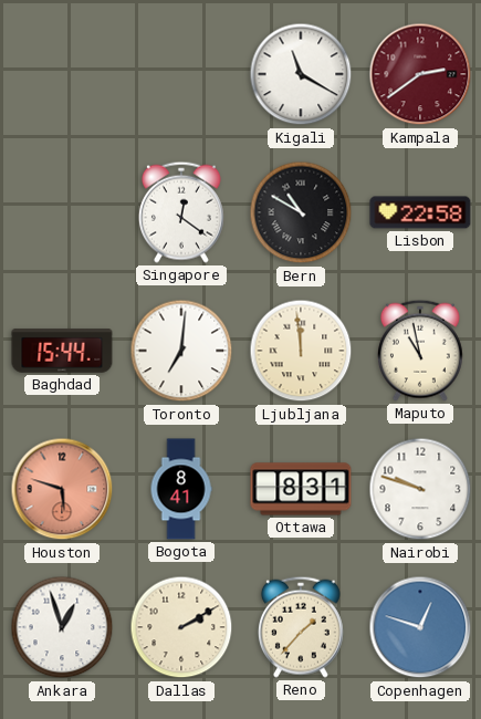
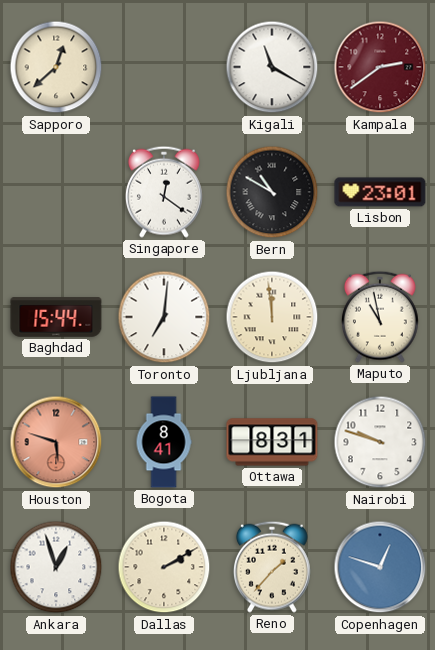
Sapporo: none -> 12:38 (56, 67)
Lisbon: 22:58 -> 23:01 (380, 192)
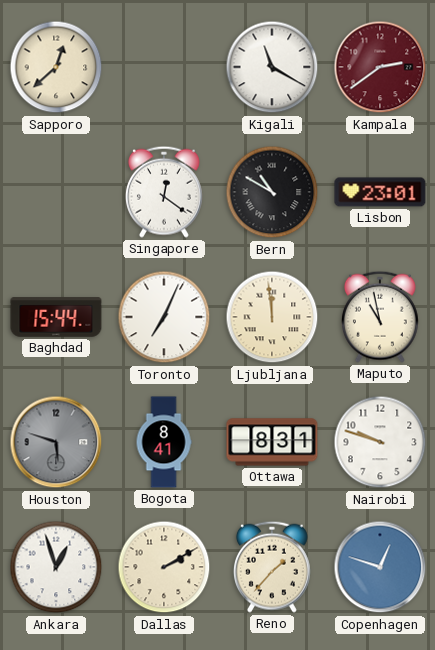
Toronto: 7:01 -> 7:04 (164, 317)
Houston dial: salmon -> grey (56, 442)
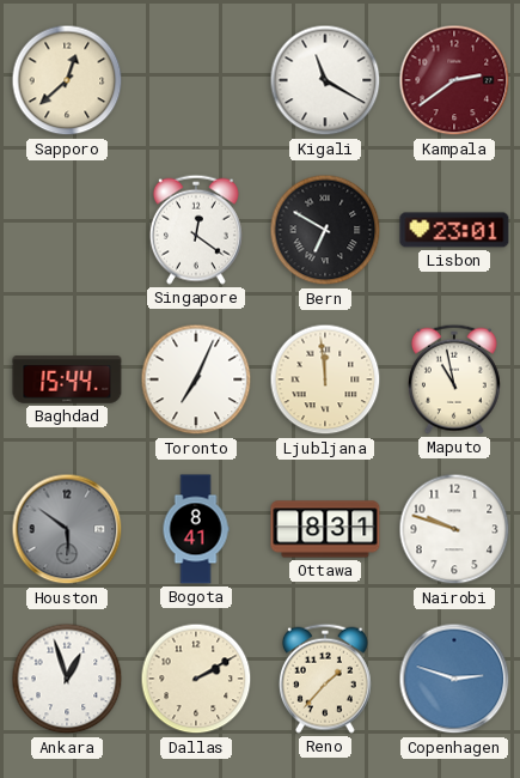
Bern: 10:50 -> 6:50 (325, 230)
Houston: 5:48 -> 5:51 (67, 529)
Copenhagen: 12:48 -> 2:48 (454, 679)
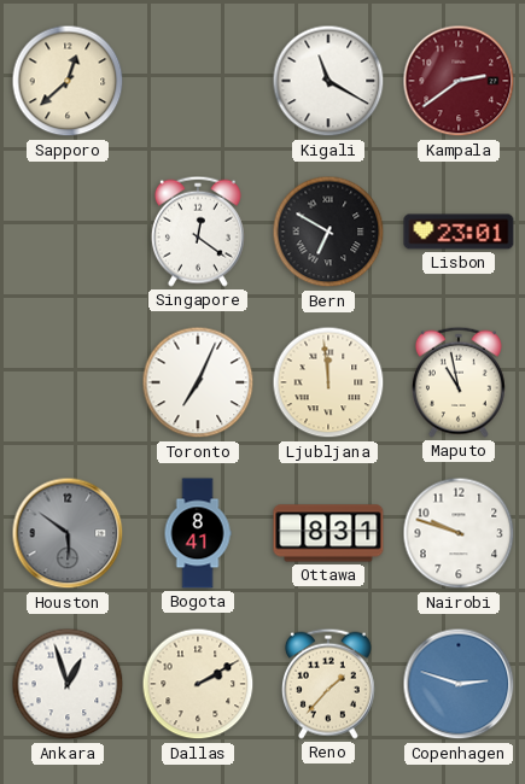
Baghdad: 15:44 -> none (67, 379)
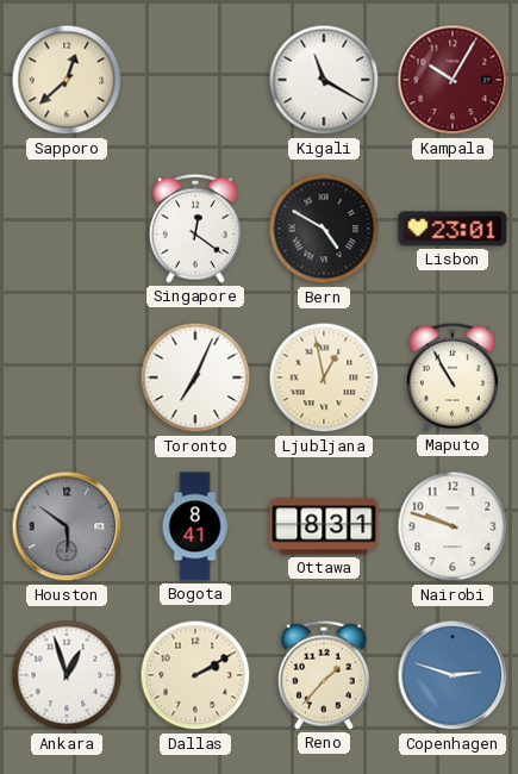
Kampala: 2:39 -> 10:05 (453, 80)
Bern: 6:50 -> 4:50 (324, 229)
Ljubljana: 11:59 -> 12:58 (324, 377)
Maputo: 10:58 -> 10:55 (453, 377)
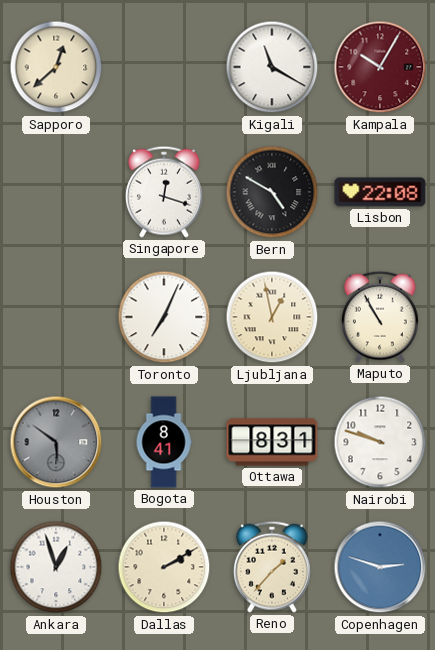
Singapore: 12:21 -> 12:18 (164, 192)
Lisbon: 23:01 -> 22:08 (380, 192)
